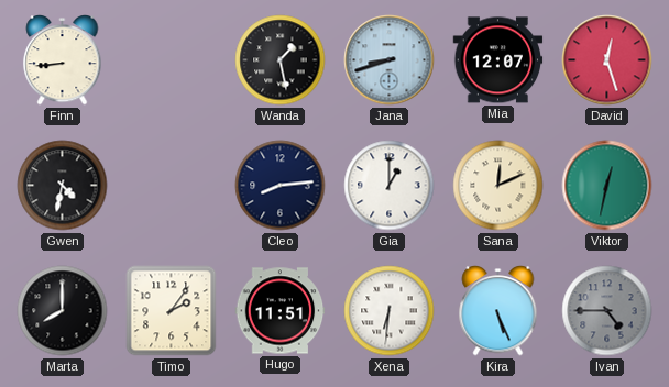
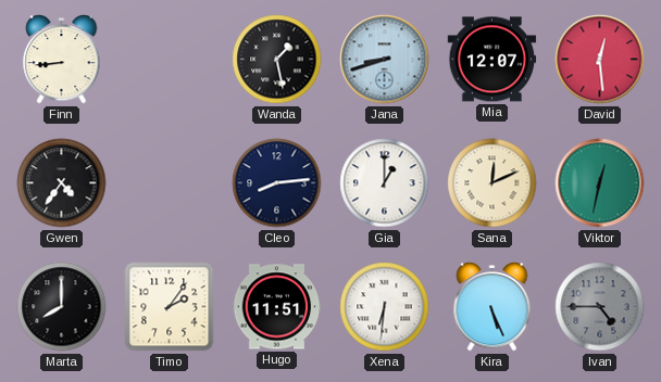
David: 12:27 -> 12:29 (600, 60)
Gwen: 4:32 -> 4:36 (62, 183)
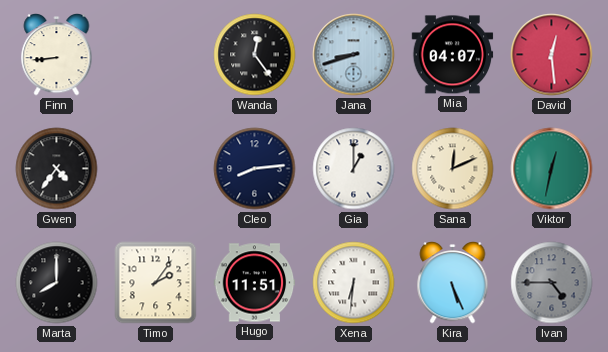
Wanda: 1:28 -> 12:24 (255, 55)
Mia: 12:07 -> 04:07 (453, 55)
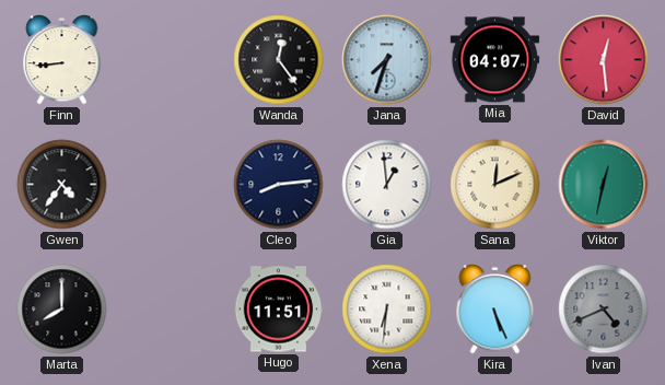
Jana: 8:42 -> 7:33 (387, 60)
Gia: 1:00 -> 12:59 (387, 185)
Timo: 2:06 -> none (156, 283)
Ivan: 4:45 -> 4:41 (604, 310)
